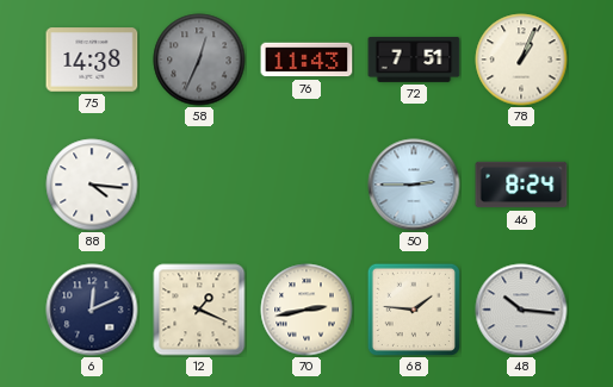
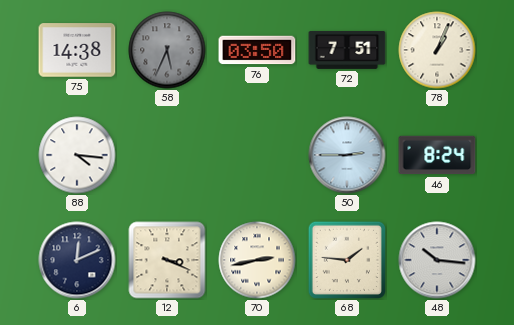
58: 12:34 -> 5:34 (167, 50)
76: 11:43 -> 03:50 (257, 50)
12: 1:19 -> 3:19 (167, 260)
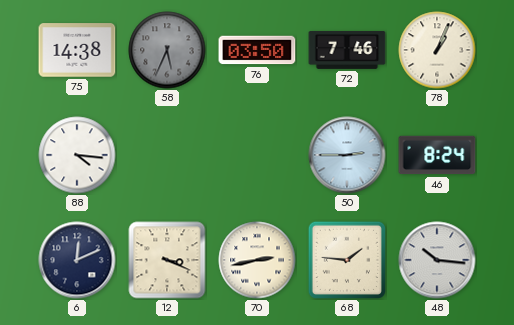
72: 7:51 -> 7:46 (347, 50)
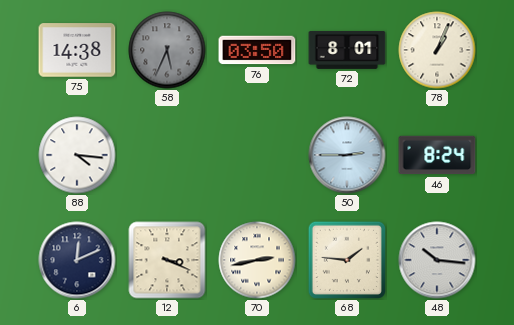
72: 7:46 -> 8:01 (347, 50)
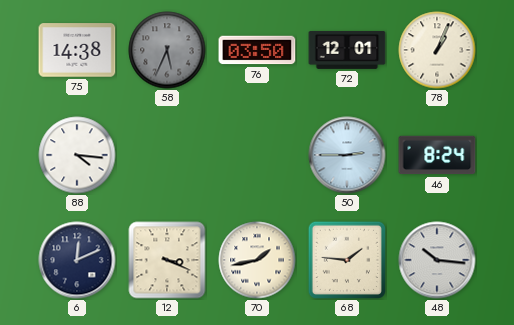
72: 8:01 -> 12:01 (347, 50)
70: 2:43 -> 1:43 (257, 260)
